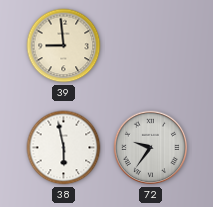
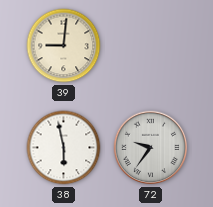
39: 8:59 -> 9:01 (64, 46)
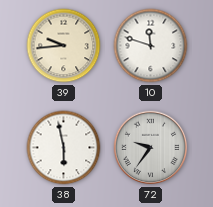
39: 9:01 -> 9:44 (64, 46)
10: none -> 11:48 (151, 46)
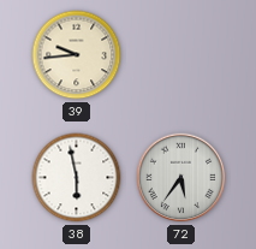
10: 11:48 -> none (151, 46)
72: 9:36 -> 5:36 (181, 178)
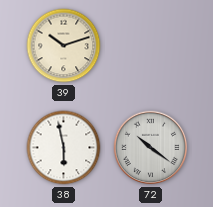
39: 9:44 -> 10:12 (64, 46)
72: 5:36 -> 10:21 (151, 148)
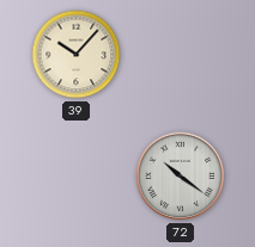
39: 10:12 -> 10:07 (77, 55)
38: 5:58 -> none (64, 148)
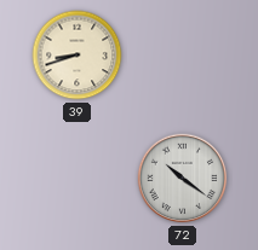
39: 10:07 -> 8:42 (78, 56)
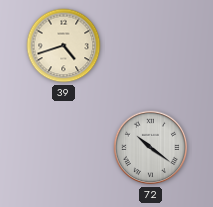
39: 8:42 -> 4:42 (64, 46)
